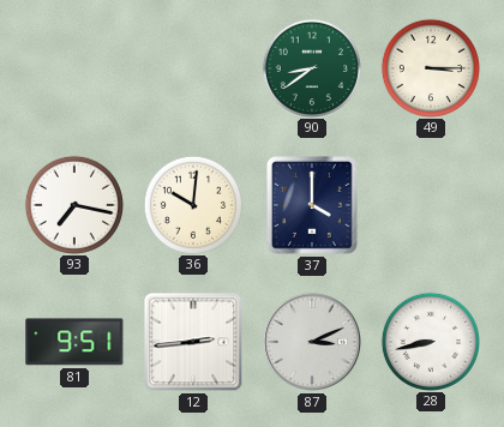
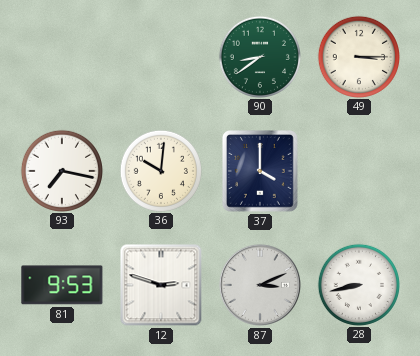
81: 9:51 -> 9:53 (62, 285)
12: 2:44 -> 2:48 (161, 285)
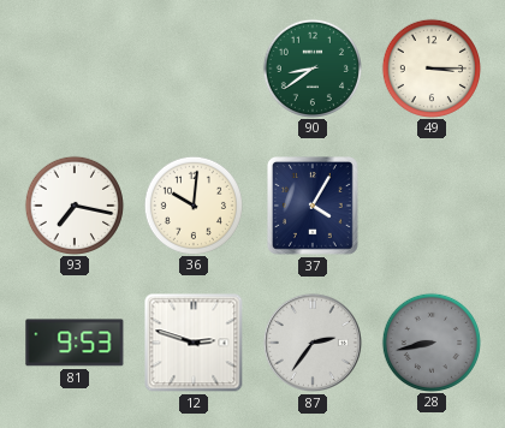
37: 4:00 -> 4:05 (314, 207)
87: 3:11 -> 2:36 (313, 343)
28 dial: white -> grey (430, 341)
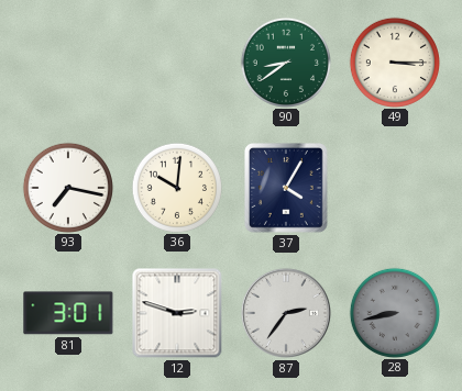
81: 9:53 -> 3:01 (68, 313)
